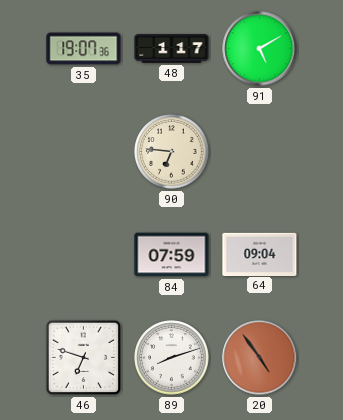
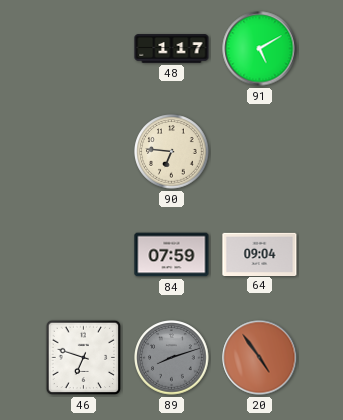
35: 19:07 -> none (84, 49)
89 dial: white -> grey (172, 358)
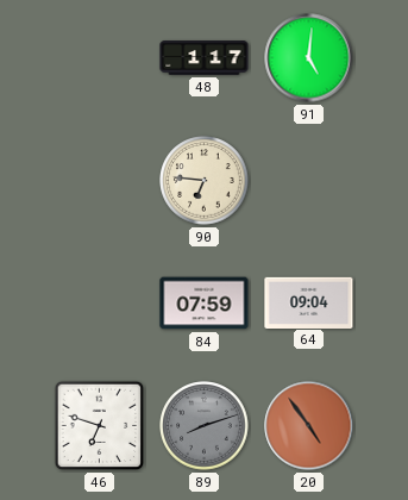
91: 5:10 -> 5:01 (309, 58)
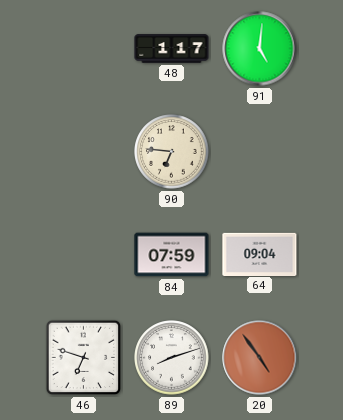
89 dial: grey -> white (172, 358)
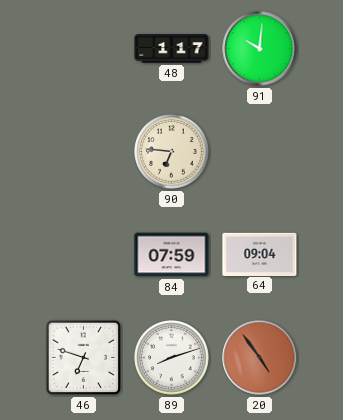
91: 5:01 -> 10:01 (260, 49)
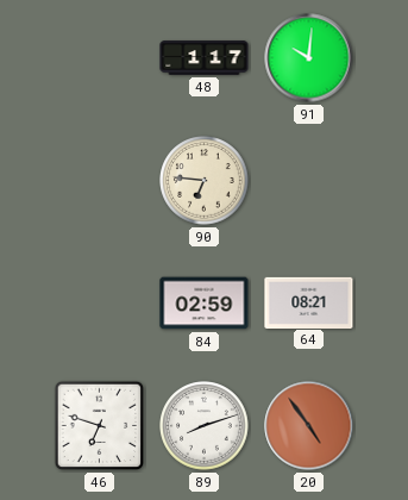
84: 07:59 -> 02:59 (205, 304)
64: 09:04 -> 08:21 (309, 302)
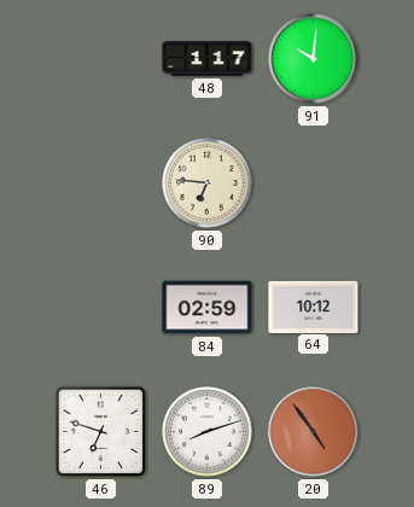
64: 08:21 -> 10:12 (314, 307)
